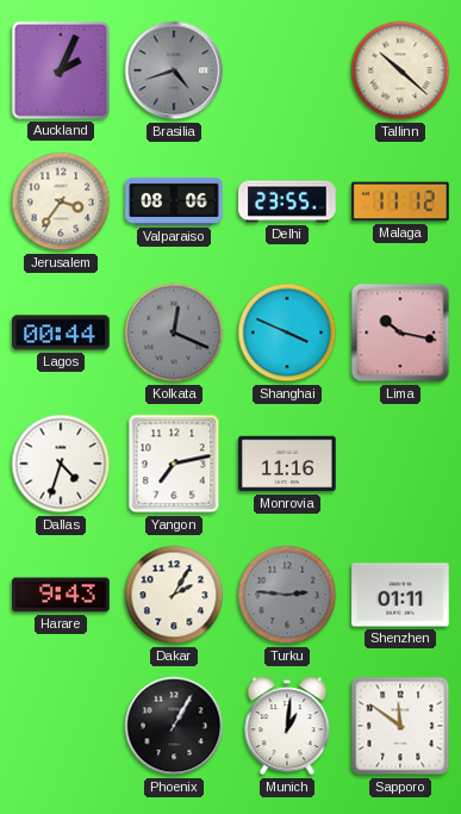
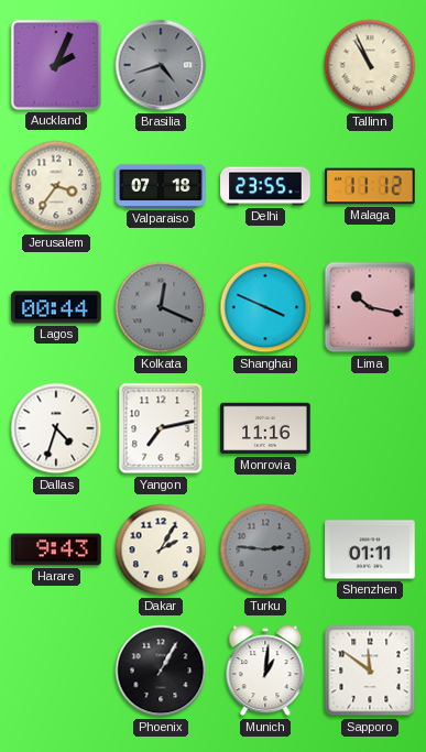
Tallinn: 10:22 -> 10:56 (370, 65)
Valparaiso: 08:06 -> 07:18 (161, 186)
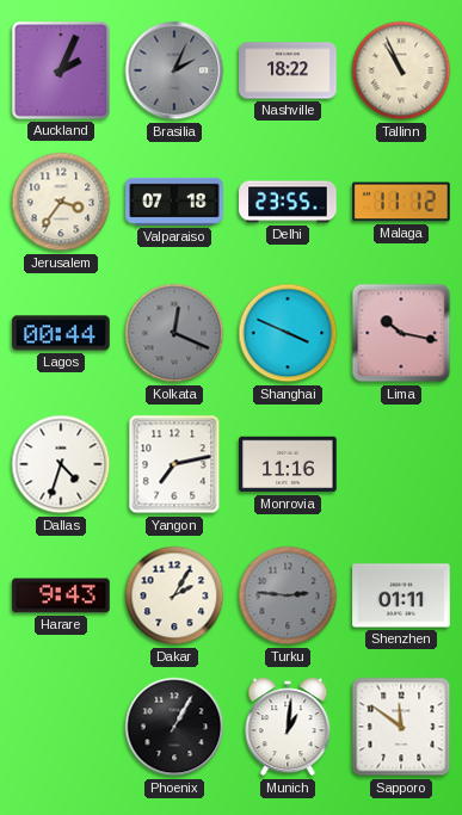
Brasilia: 4:42 -> 2:04 (174, 70)
Nashville: none -> 18:22 (288, 70)
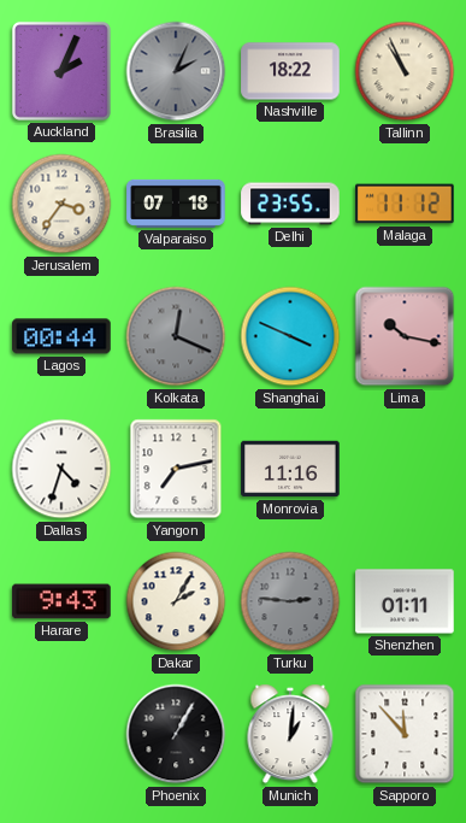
Sapporo: 11:51 -> 11:53 (405, 734)
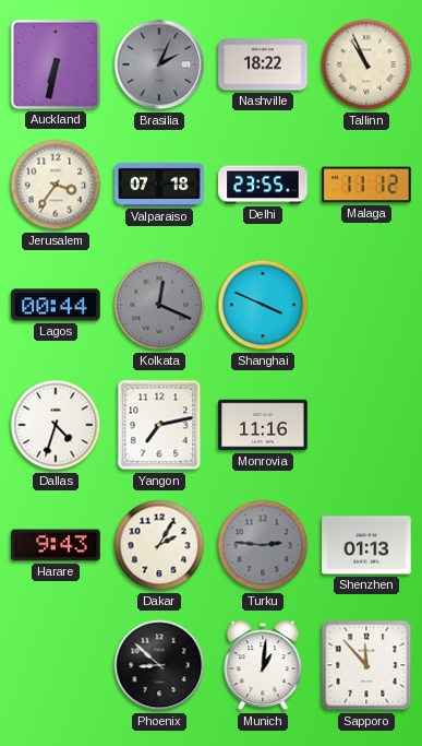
Auckland: 2:04 -> 6:32 (56, 64)
Lima: 10:17 -> none (405, 336)
Shenzhen: 01:11 -> 01:13 (366, 545)
Phoenix: 1:05 -> 8:52 (159, 665)
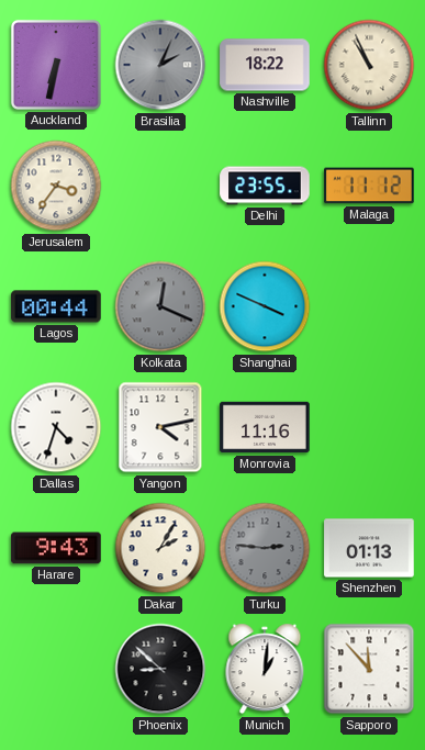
Valparaiso: 07:18 -> none (159, 185)
Yangon: 7:13 -> 4:13 (160, 427)
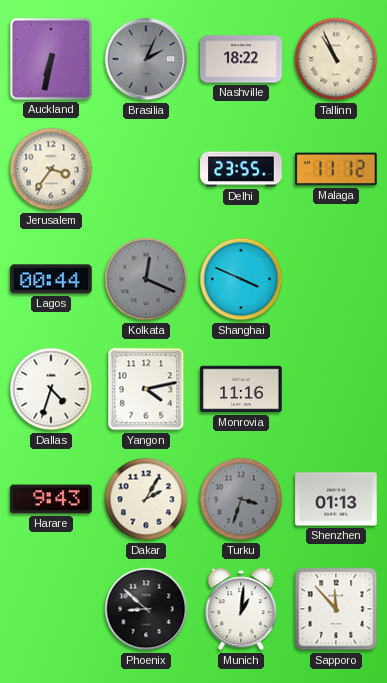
Turku: 2:46 -> 3:33 (241, 499)
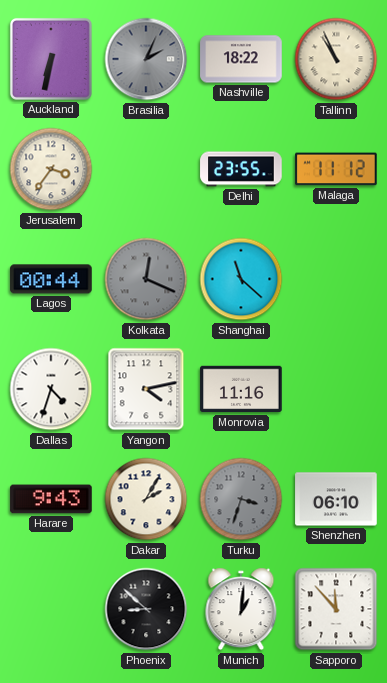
Shanghai: 3:49 -> 11:22 (241, 279)
Shenzhen: 01:13 -> 06:10 (336, 499)
